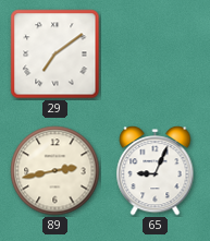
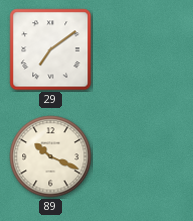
89: 2:43 -> 10:19 (51, 157)
65: 9:04 -> none (156, 171)
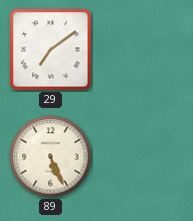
89: 10:19 -> 5:26 (51, 157)
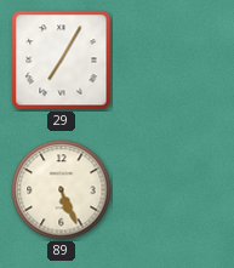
29: 7:09 -> 7:05 (62, 61)
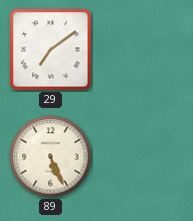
29: 7:05 -> 7:09 (51, 50)
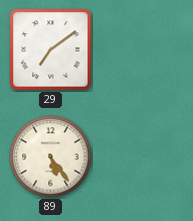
89: 5:26 -> 5:24 (51, 157)
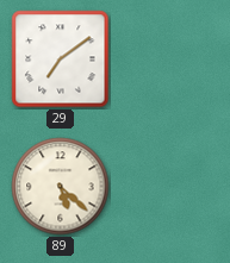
89: 5:24 -> 5:22 (61, 187)
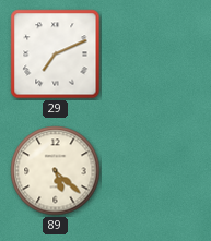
29: 7:09 -> 7:11 (56, 55)
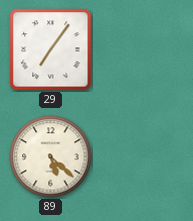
29: 7:11 -> 7:06 (51, 50)
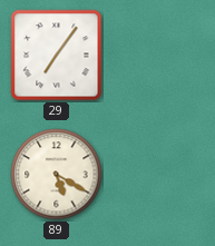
89: 5:22 -> 5:20 (57, 175)
